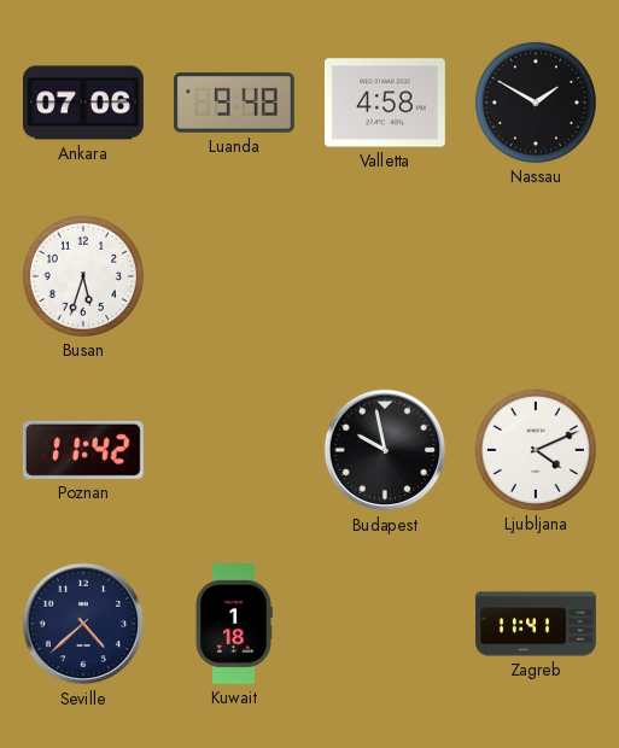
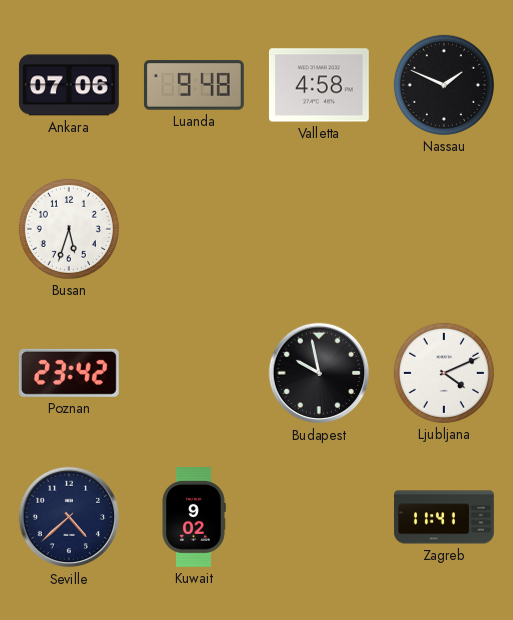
Nassau: 1:50 -> 1:49 (444, 85)
Poznan: 11:42 -> 23:42 (69, 373)
Kuwait: 1:18 -> 9:02 (194, 518)
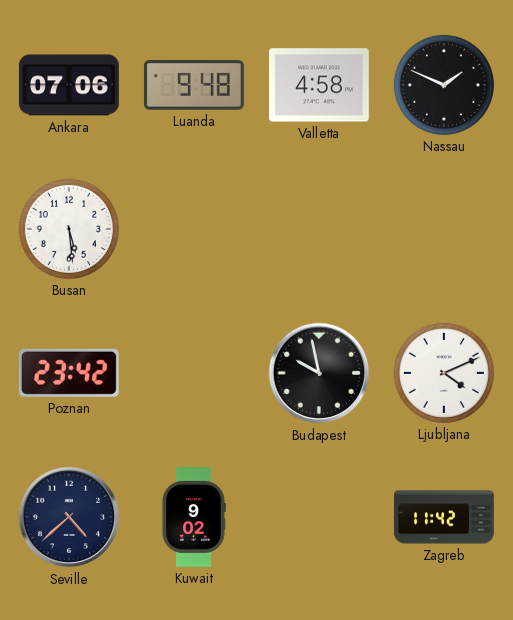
Busan: 5:33 -> 5:29 (69, 229)
Zagreb: 11:41 -> 11:42 (445, 517)
